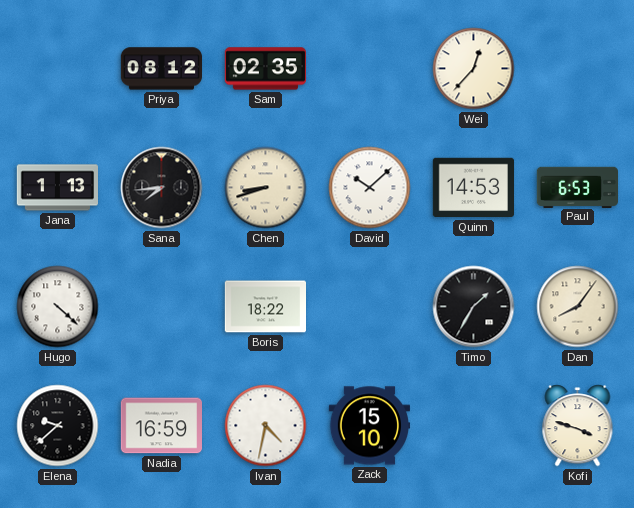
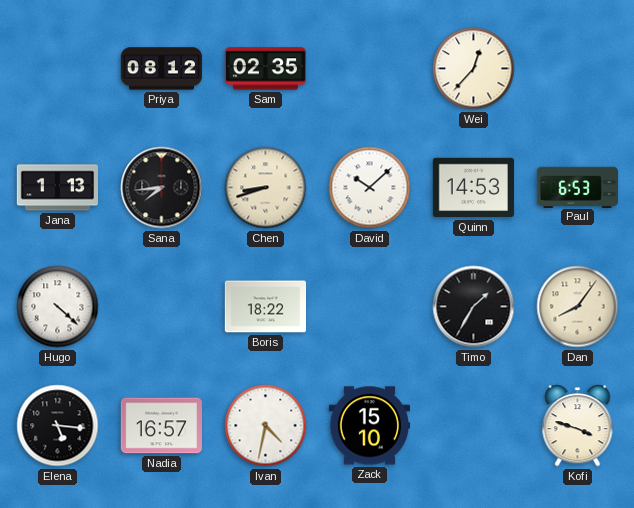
Elena: 9:38 -> 5:16 (58, 426)
Nadia: 16:59 -> 16:57 (161, 426)
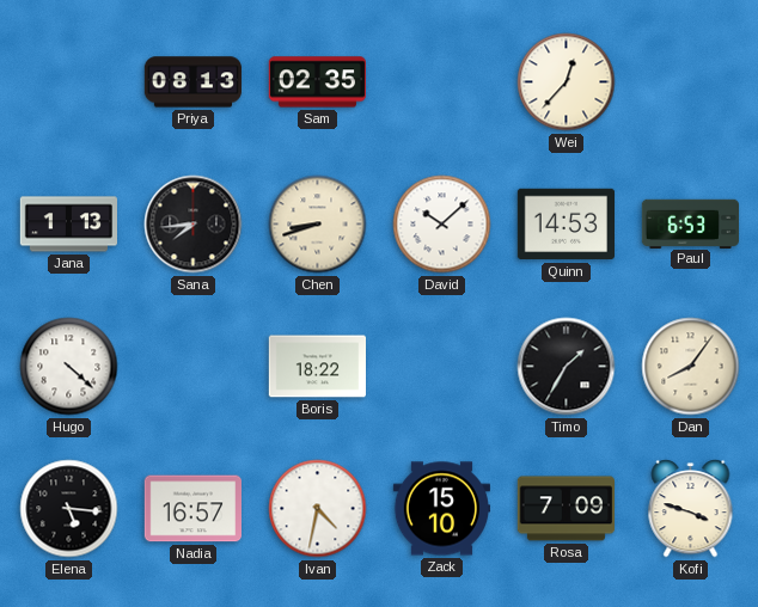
Priya: 08:12 -> 08:13 (192, 82)
Rosa: none -> 7:09 (566, 509)
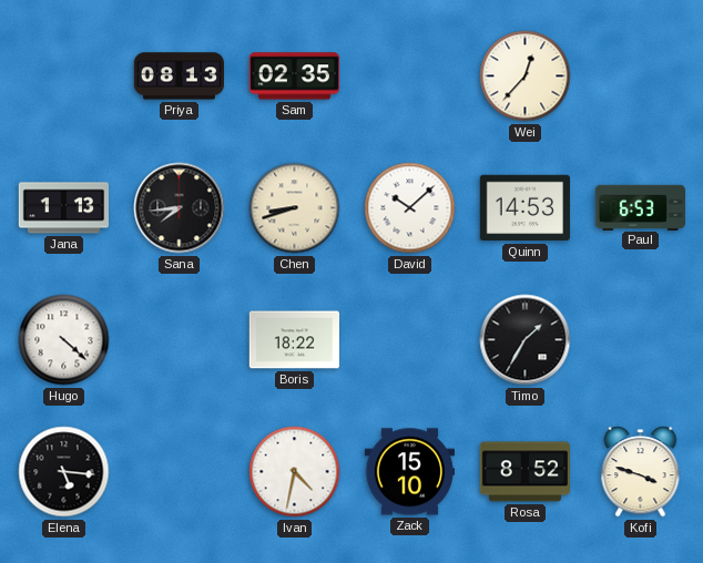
Dan: 8:06 -> none (691, 367)
Nadia: 16:57 -> none (192, 509)
Rosa: 7:09 -> 8:52 (524, 472)
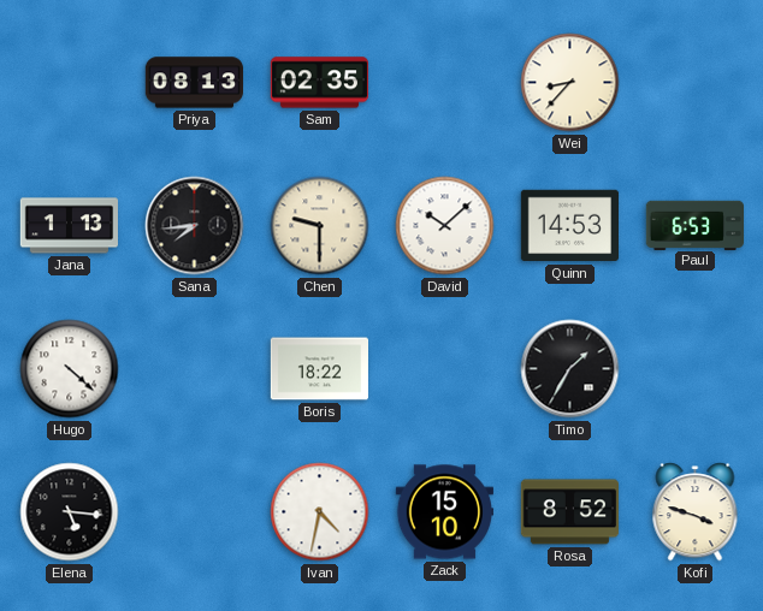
Wei: 12:37 -> 8:37 (570, 83)
Chen: 8:42 -> 9:30 (320, 226)
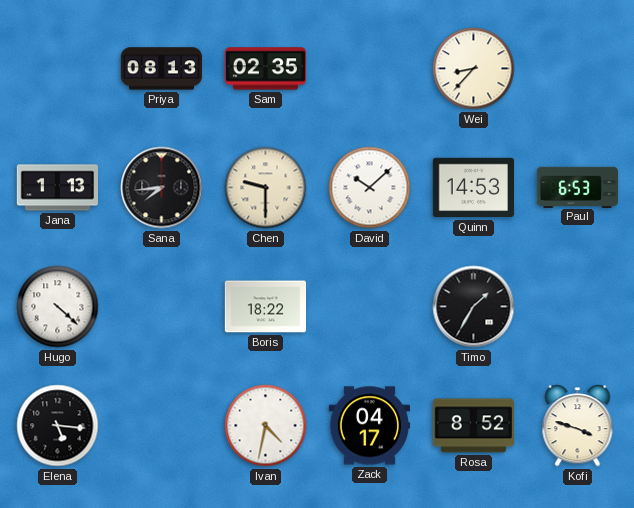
Zack: 15:10 -> 04:17 (369, 426)
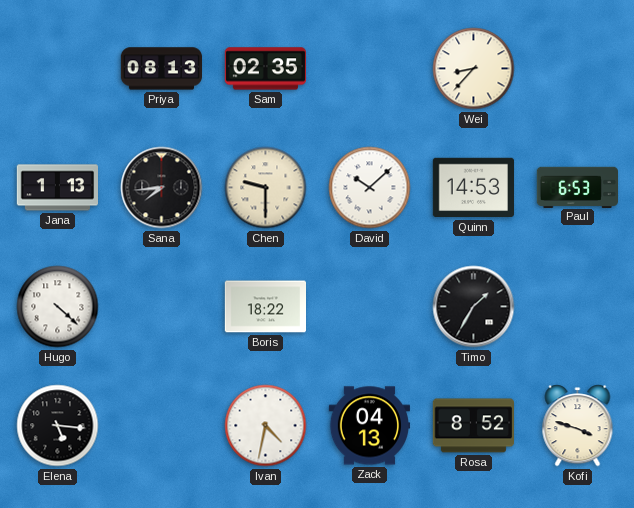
Zack: 04:17 -> 04:13 (369, 426)
